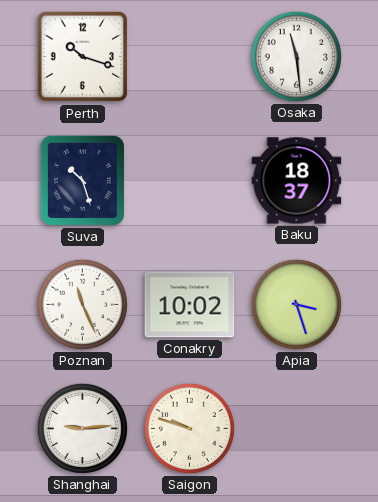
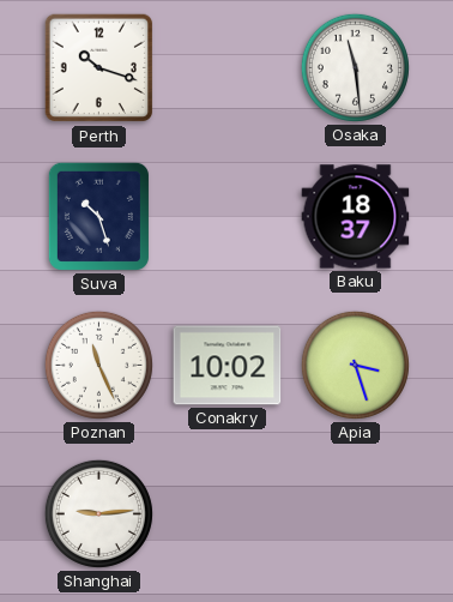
Saigon: 9:48 -> none (189, 428)
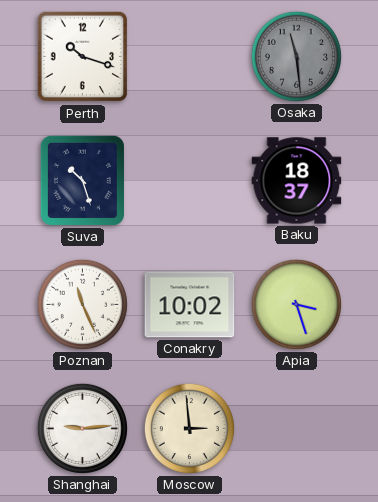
Osaka dial: white -> grey (296, 56)
Moscow: none -> 2:59 (189, 428)
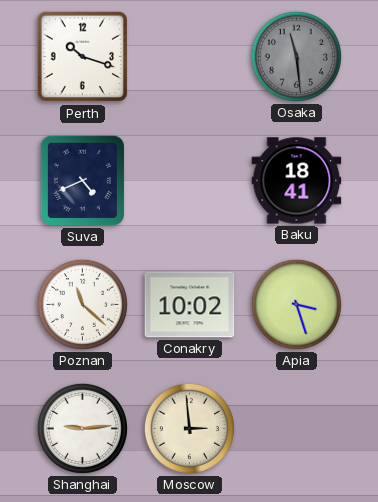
Suva: 10:27 -> 4:41 (82, 180)
Baku: 18:37 -> 18:41 (297, 181)
Poznan: 11:26 -> 11:22 (82, 304)
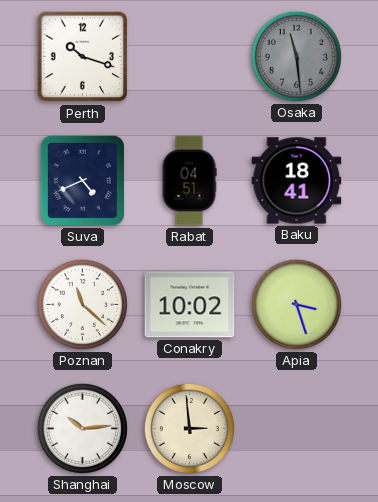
Rabat: none -> 04:51 (189, 181)
Shanghai: 9:14 -> 10:14 (82, 428)
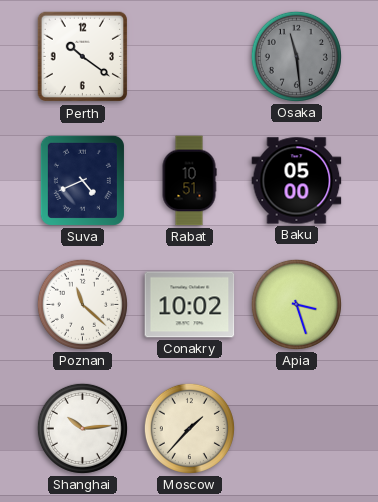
Perth: 10:18 -> 10:21 (83, 57)
Rabat: 04:51 -> 10:51 (189, 181)
Baku: 18:41 -> 05:00 (297, 181)
Moscow: 2:59 -> 1:37 (189, 428)
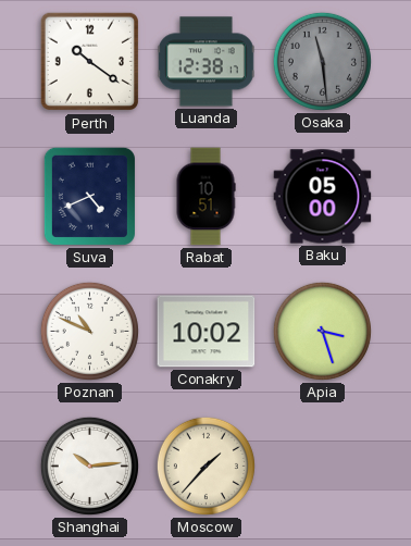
Luanda: none -> 12:38 (207, 62)
Poznan: 11:22 -> 10:49 (89, 331)
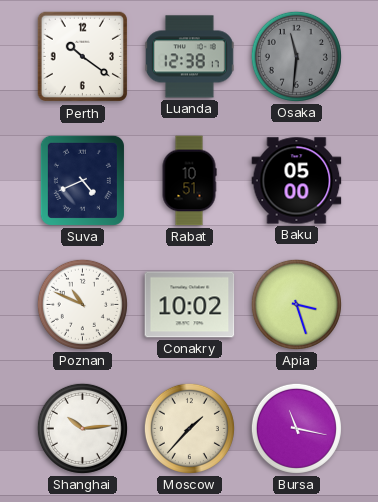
Osaka: 11:29 -> 11:31 (296, 56)
Bursa: none -> 11:17 (296, 428)
